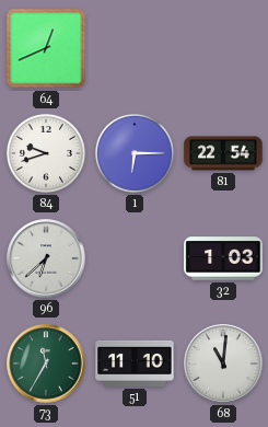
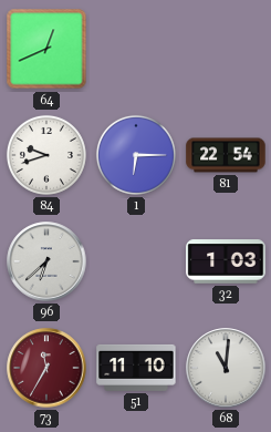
73 dial: green -> burgundy (46, 368)
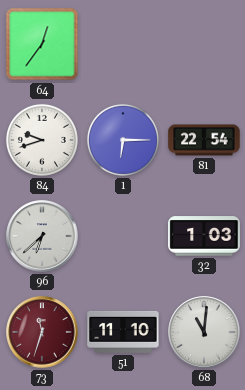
64: 12:41 -> 12:36 (42, 44)
73: 11:35 -> 11:33 (42, 332)
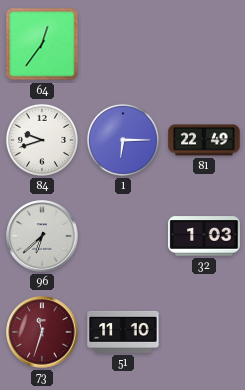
81: 22:54 -> 22:49 (204, 140)
68: 11:01 -> none (204, 332)
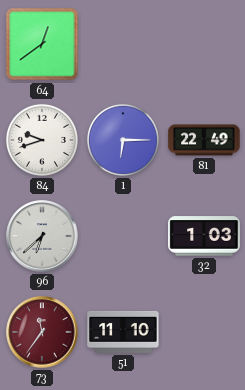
64: 12:36 -> 12:39 (42, 44)
73: 11:33 -> 11:36 (42, 332)
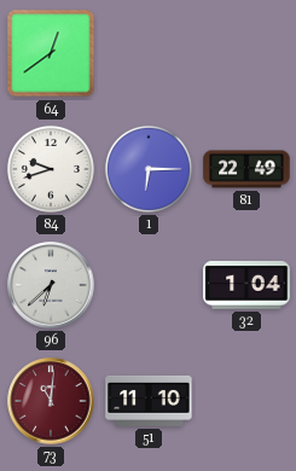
32: 1:03 -> 1:04 (246, 285)
73: 11:36 -> 11:01 (51, 401)
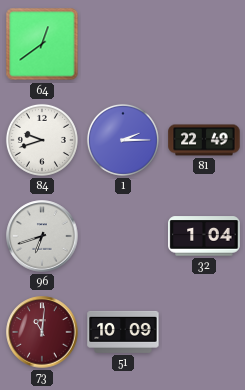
1: 6:15 -> 2:15 (123, 140)
96: 6:38 -> 6:42 (42, 236)
51: 11:10 -> 10:09 (123, 332)
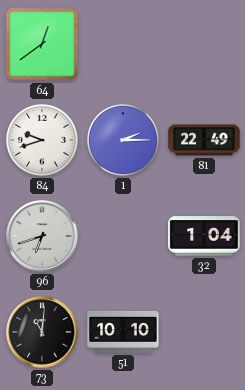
73 dial: burgundy -> black (42, 332)
51: 10:09 -> 10:10 (123, 332)
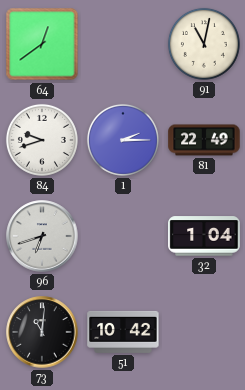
91: none -> 11:02 (204, 44)
51: 10:10 -> 10:42 (123, 332)
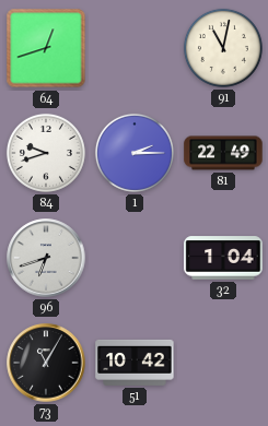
64: 12:39 -> 12:42 (46, 48)
73: 11:01 -> 11:05 (46, 363)
